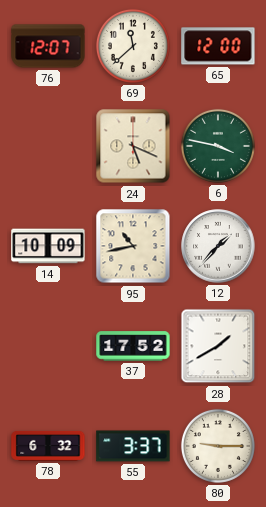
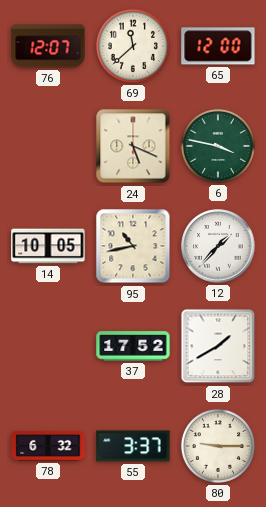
14: 10:09 -> 10:05 (48, 246)
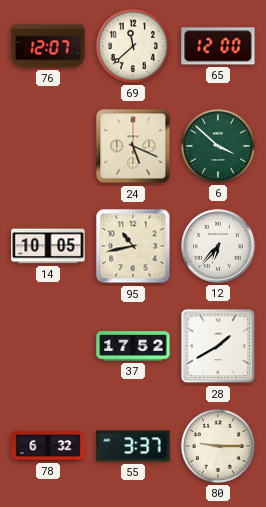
6: 3:47 -> 3:52 (218, 146)
12: 1:37 -> 6:37 (218, 246)
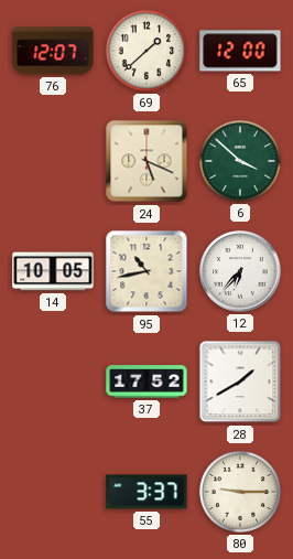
69: 11:38 -> 1:38 (146, 51)
78: 6:32 -> none (48, 446)
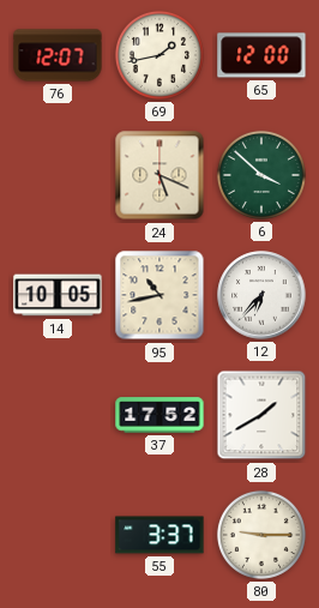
69: 1:38 -> 1:43 (159, 55)
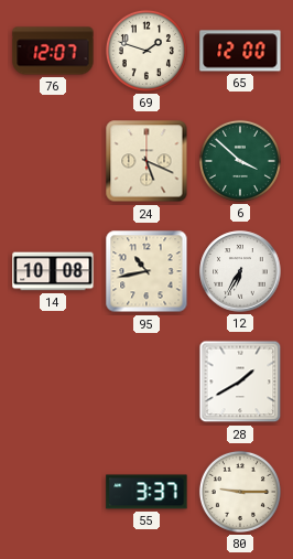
69: 1:43 -> 1:48 (146, 51)
14: 10:05 -> 10:08 (53, 271)
12: 6:37 -> 6:35 (240, 271)
37: 17:52 -> none (159, 415)
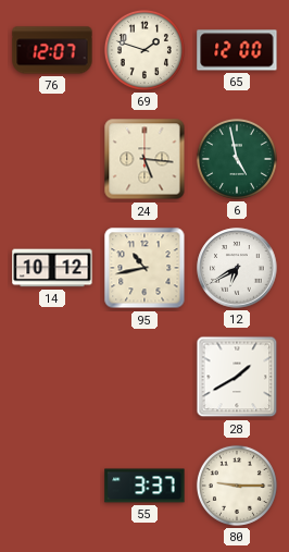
24: 5:19 -> 5:16 (144, 159)
6: 3:52 -> 4:58 (237, 159)
14: 10:08 -> 10:12 (52, 268)
12: 6:35 -> 6:40 (237, 268)
